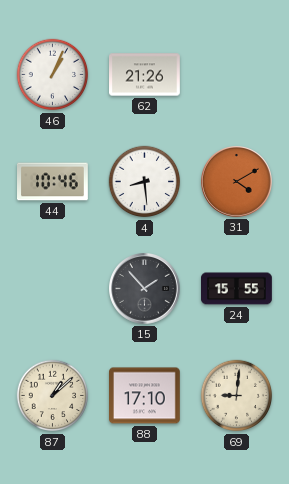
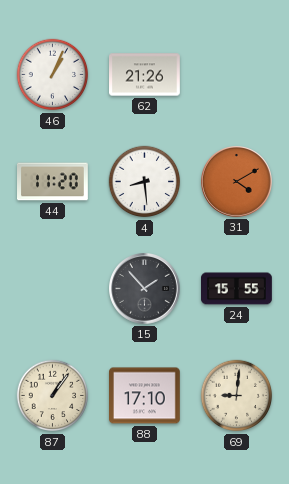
44: 10:46 -> 11:20 (53, 182)
87: 1:08 -> 1:06 (53, 396)
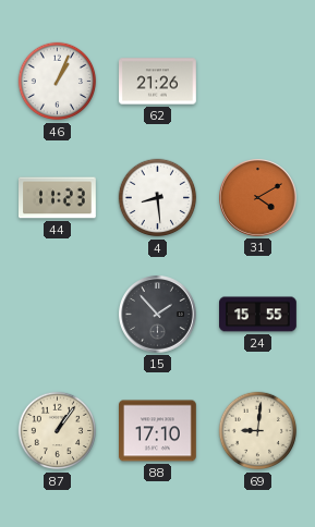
44: 11:20 -> 11:23 (58, 198)
